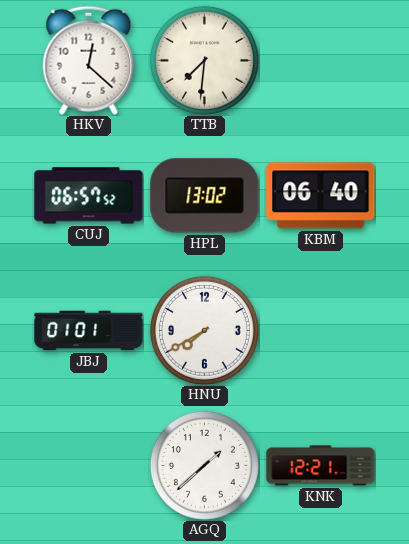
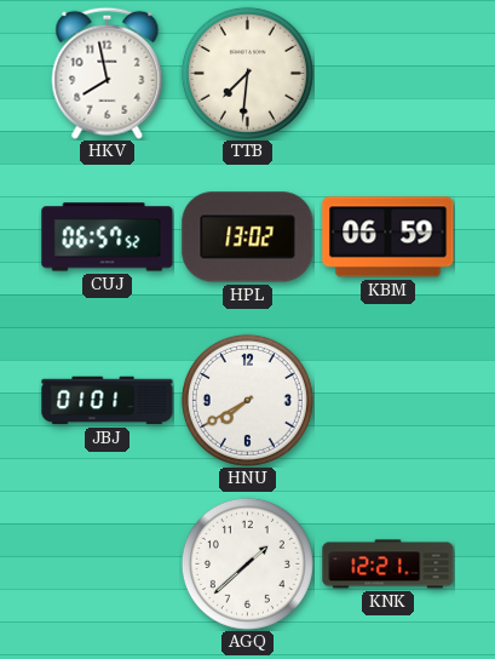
HKV: 12:22 -> 7:58 (108, 73)
KBM: 06:40 -> 06:59 (388, 237)
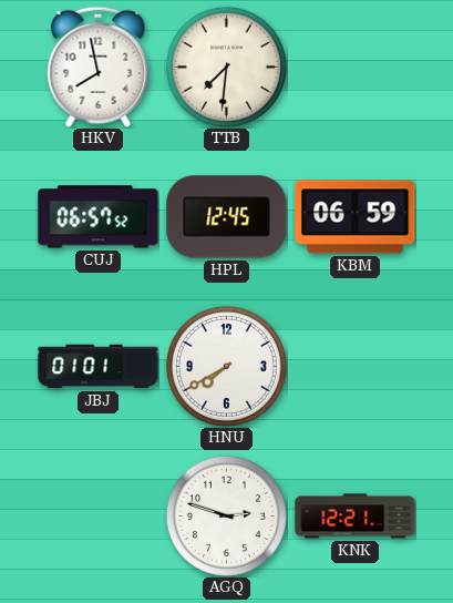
HPL: 13:02 -> 12:45 (227, 217)
AGQ: 1:38 -> 2:48 (226, 515)
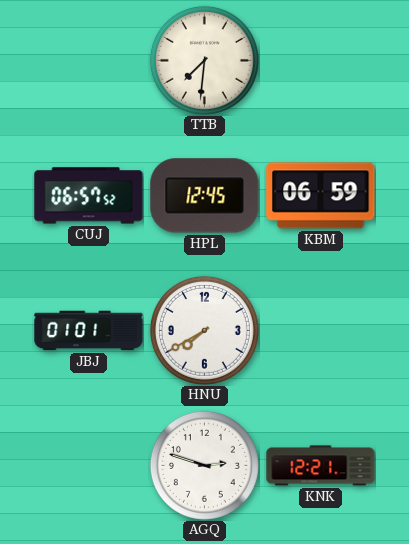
HKV: 7:58 -> none (99, 67)
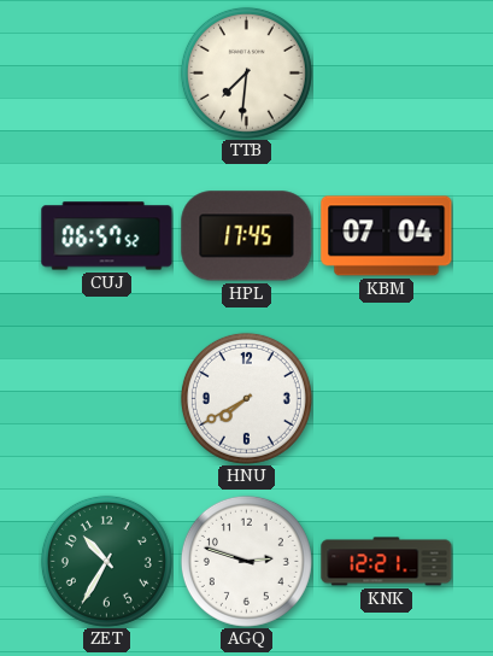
HPL: 12:45 -> 17:45 (247, 236)
KBM: 06:59 -> 07:04 (387, 236)
JBJ: 01:01 -> none (89, 331)
ZET: none -> 10:35 (106, 561)
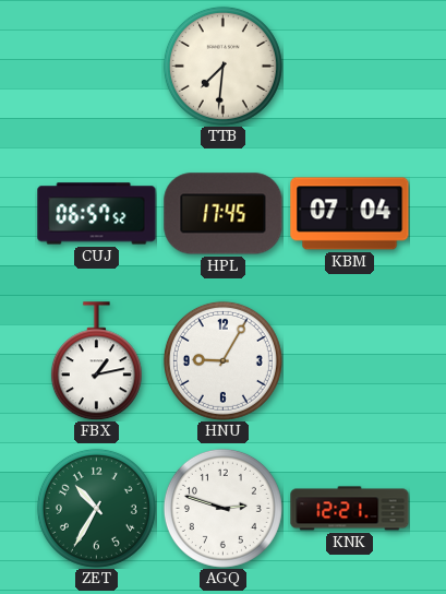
FBX: none -> 1:13 (96, 361)
HNU: 7:40 -> 9:05 (222, 360)
